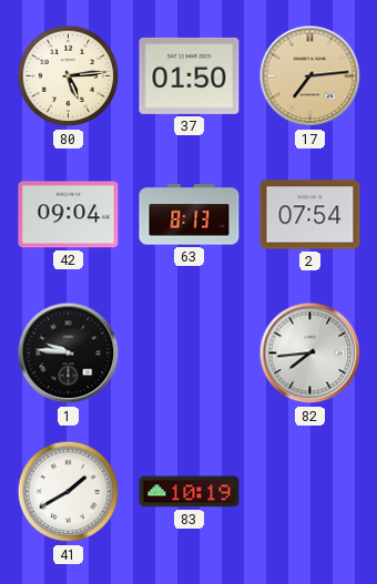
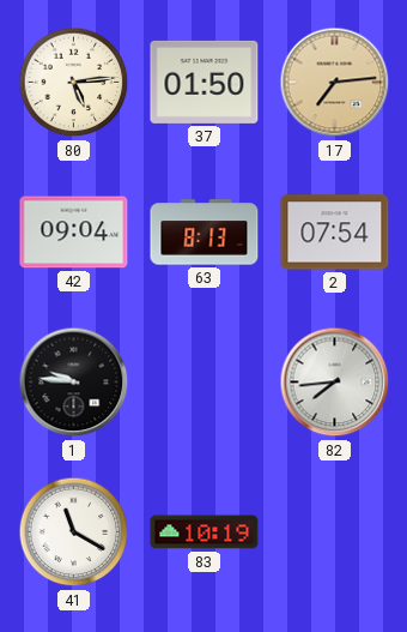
41: 1:40 -> 11:20 (74, 532)
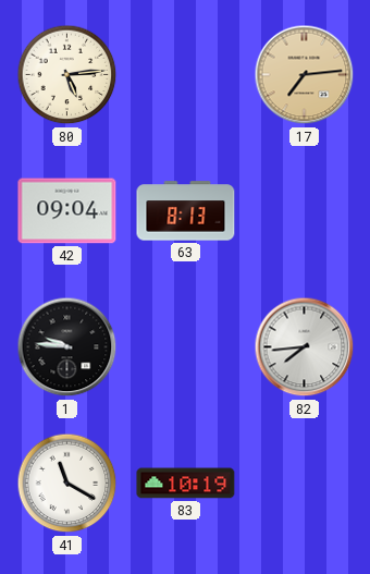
37: 01:50 -> none (205, 82)
2: 07:54 -> none (335, 233)
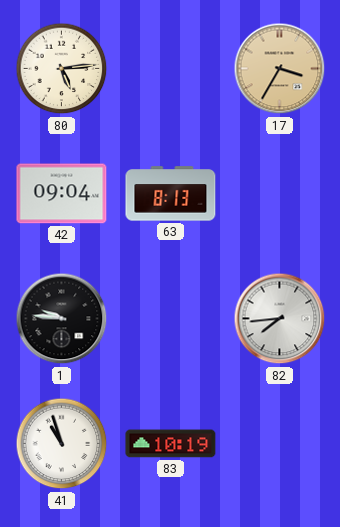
17: 7:14 -> 3:35 (280, 69)
41: 11:20 -> 10:57 (62, 444)
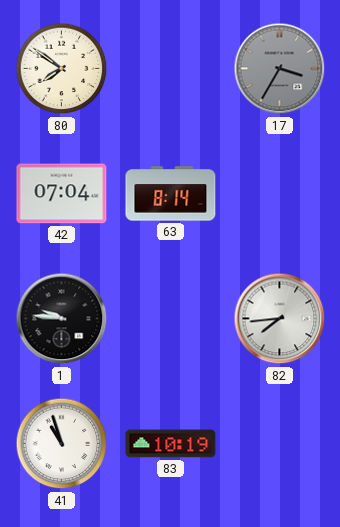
80: 5:14 -> 7:51 (62, 69)
17 dial: champagne -> grey (280, 69)
42: 09:04 -> 07:04 (62, 194)
63: 8:13 -> 8:14 (171, 194)
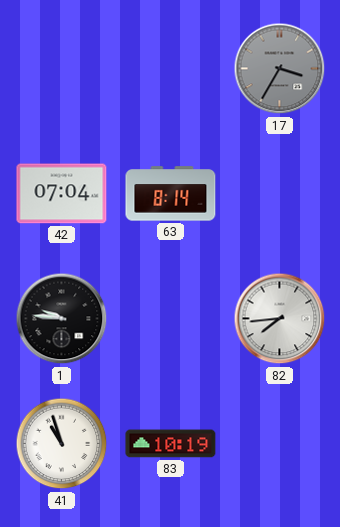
80: 7:51 -> none (62, 69)
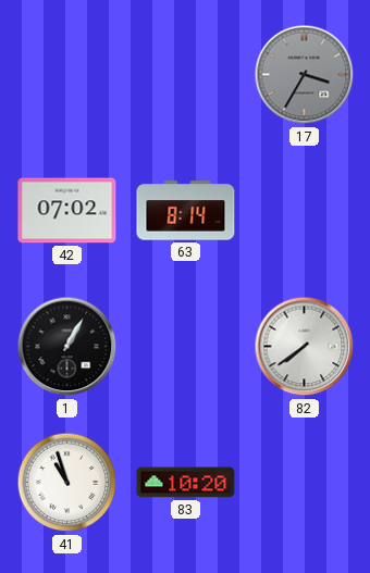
42: 07:04 -> 07:02 (67, 211)
1: 9:46 -> 1:05 (67, 347)
82: 7:44 -> 7:39 (305, 347)
83: 10:19 -> 10:20 (186, 483)
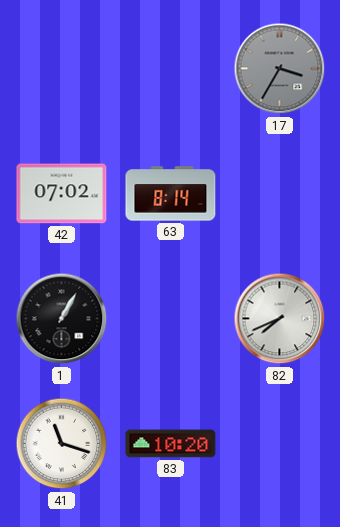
82: 7:39 -> 7:41 (280, 319)
41: 10:57 -> 11:18 (62, 444)
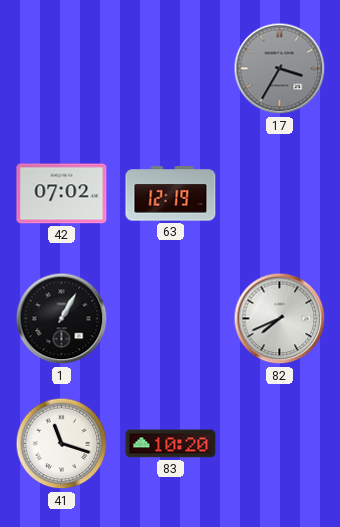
63: 8:14 -> 12:19 (171, 194)
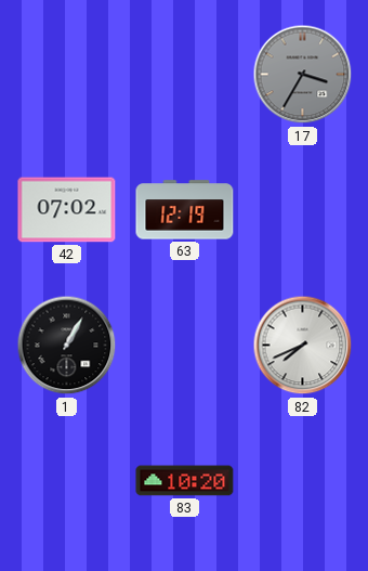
41: 11:18 -> none (62, 444)
